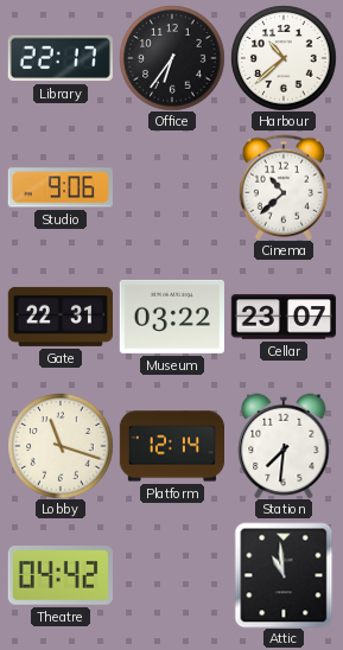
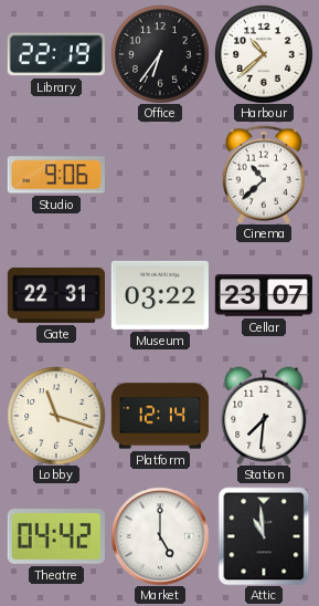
Library: 22:17 -> 22:19 (56, 54)
Market: none -> 5:00 (160, 536)
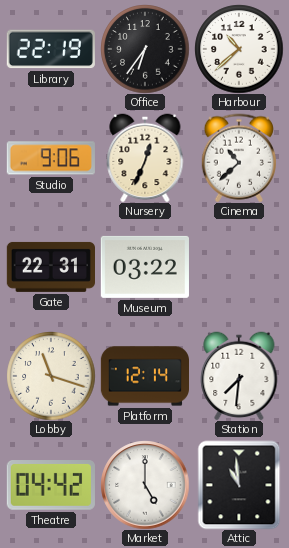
Nursery: none -> 12:34 (145, 158)
Cellar: 23:07 -> none (263, 295)
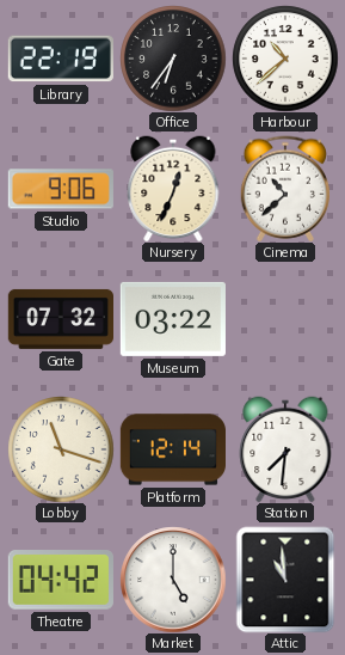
Gate: 22:31 -> 07:32 (60, 319)
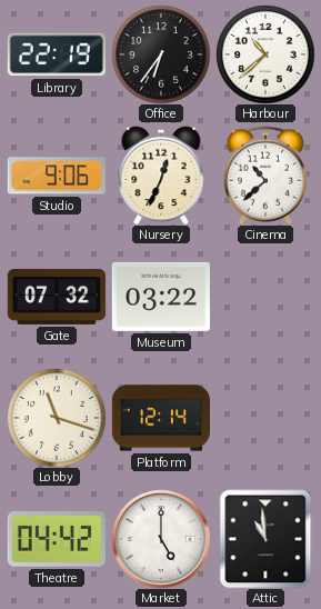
Station: 7:31 -> none (285, 449)
